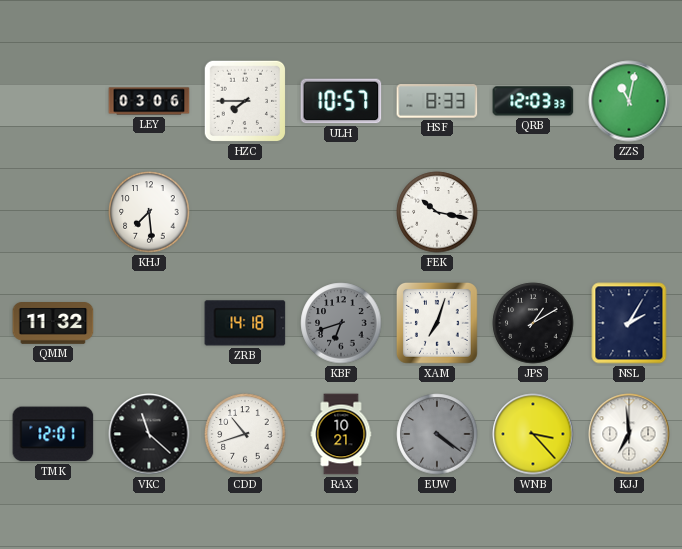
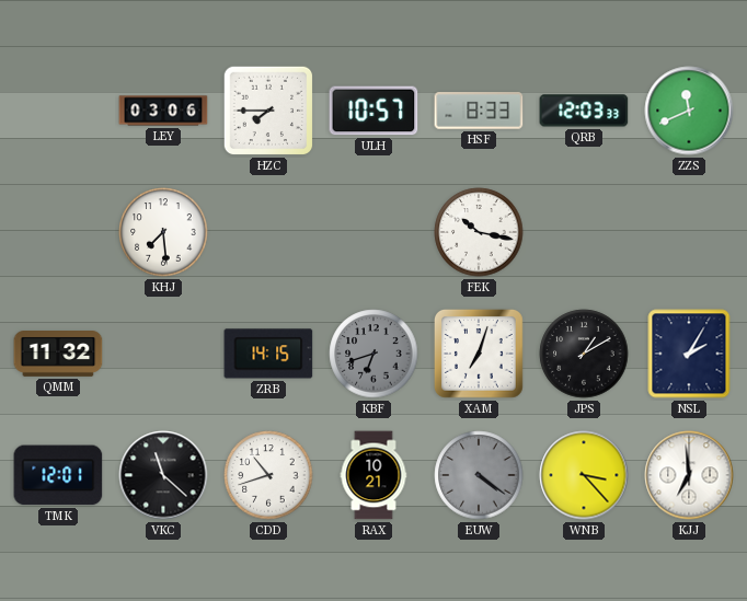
ZZS: 11:02 -> 11:41 (689, 111)
ZRB: 14:18 -> 14:15 (268, 354)
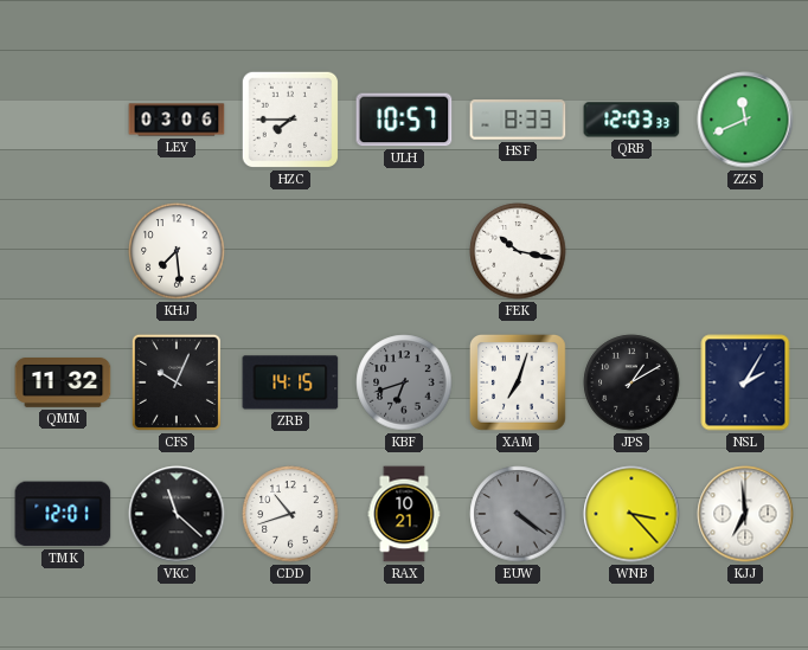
CFS: none -> 10:04 (177, 382)
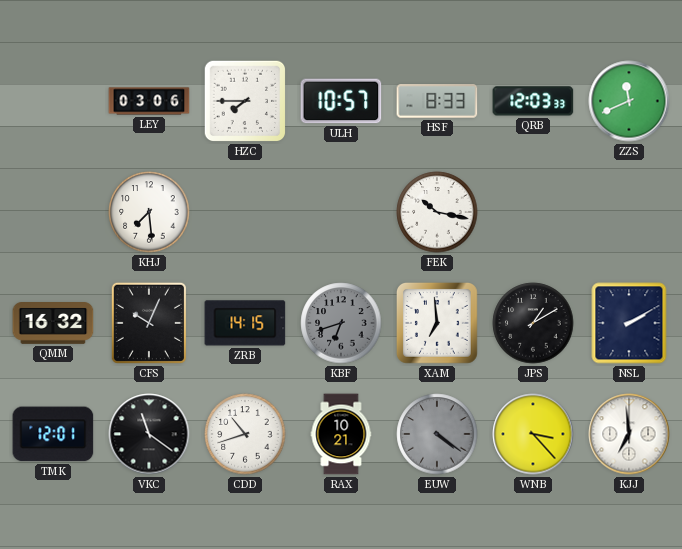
QMM: 11:32 -> 16:32 (53, 324)
XAM: 7:03 -> 6:59 (437, 323)
NSL: 2:05 -> 2:10 (629, 323)
VKC: 11:22 -> 11:21 (149, 434)
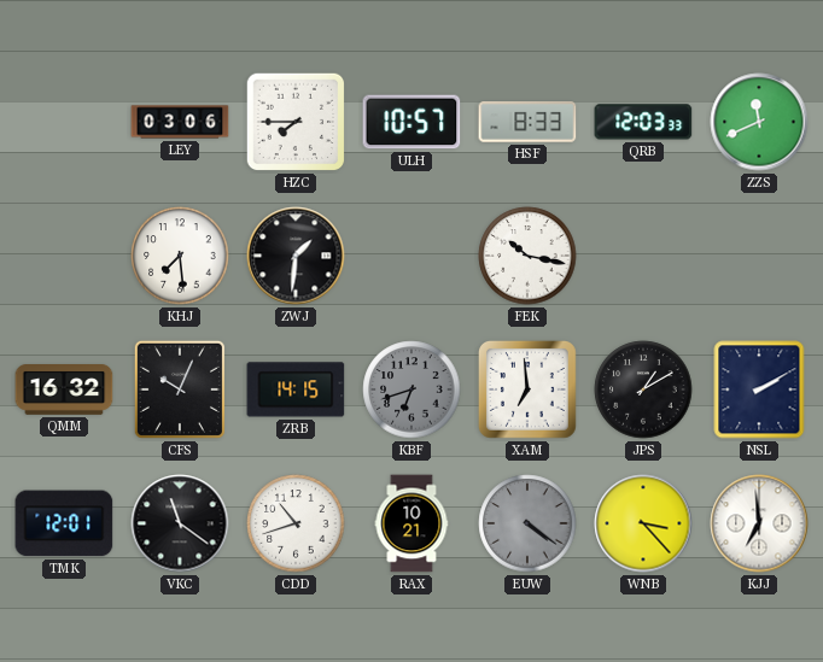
ZWJ: none -> 1:31 (296, 256)
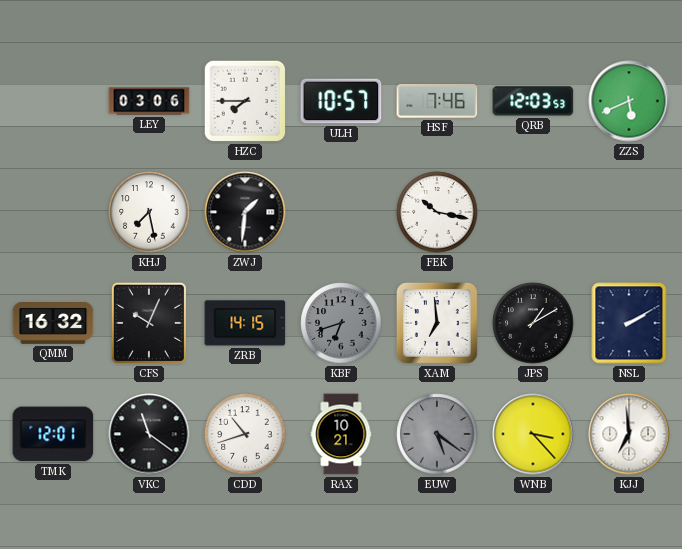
HSF: 8:33 -> 7:46 (437, 102)
QRB: 12:03:33 -> 12:03:53 (533, 101)
ZZS: 11:41 -> 5:41 (629, 101)
KHJ: 7:29 -> 7:28 (149, 212)
EUW: 4:21 -> 5:21 (437, 434)
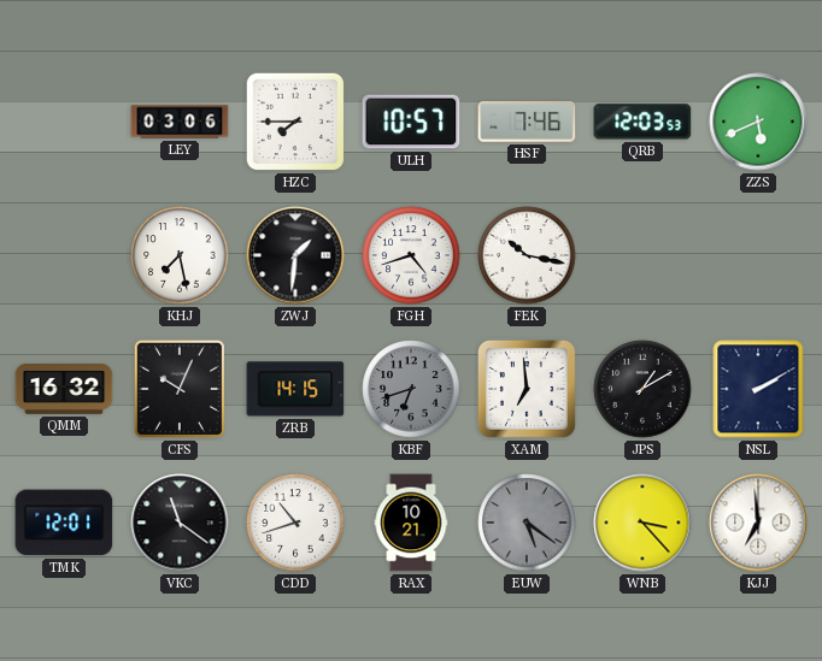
FGH: none -> 4:42 (411, 255)
